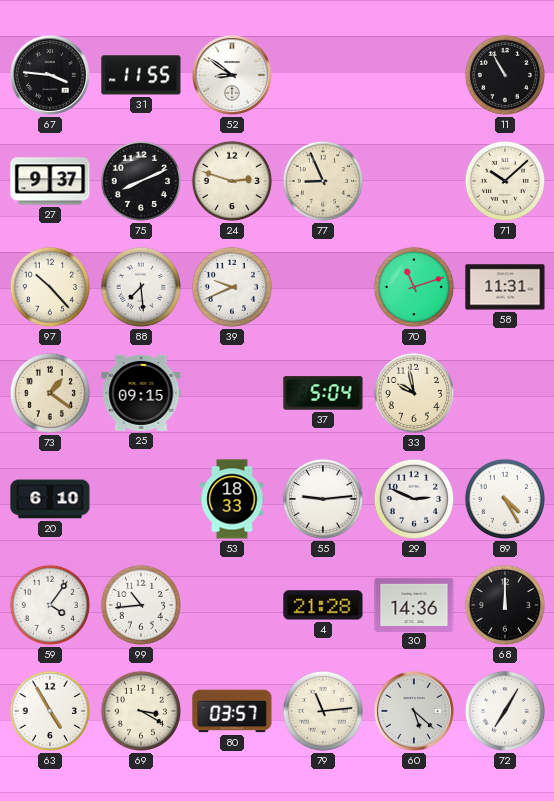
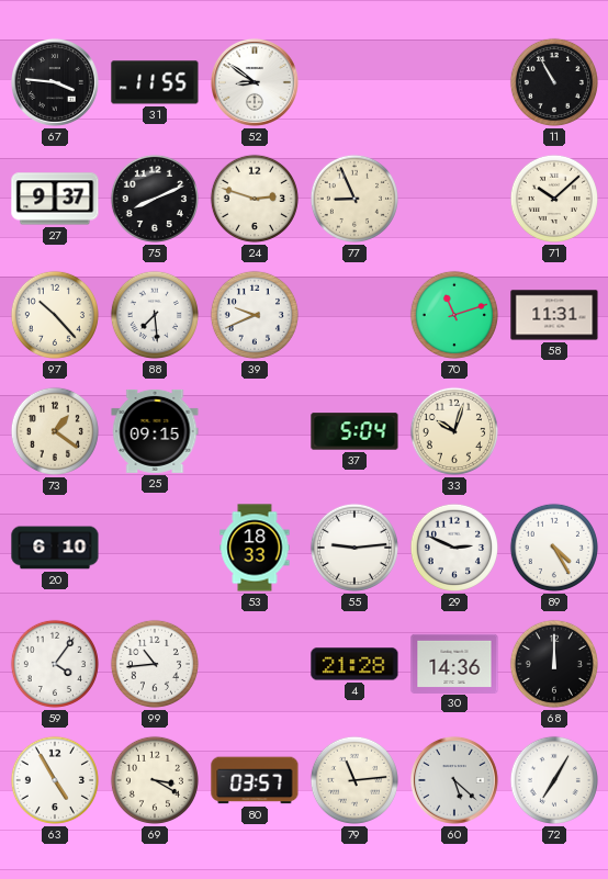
33: 9:58 -> 10:03 (454, 431)
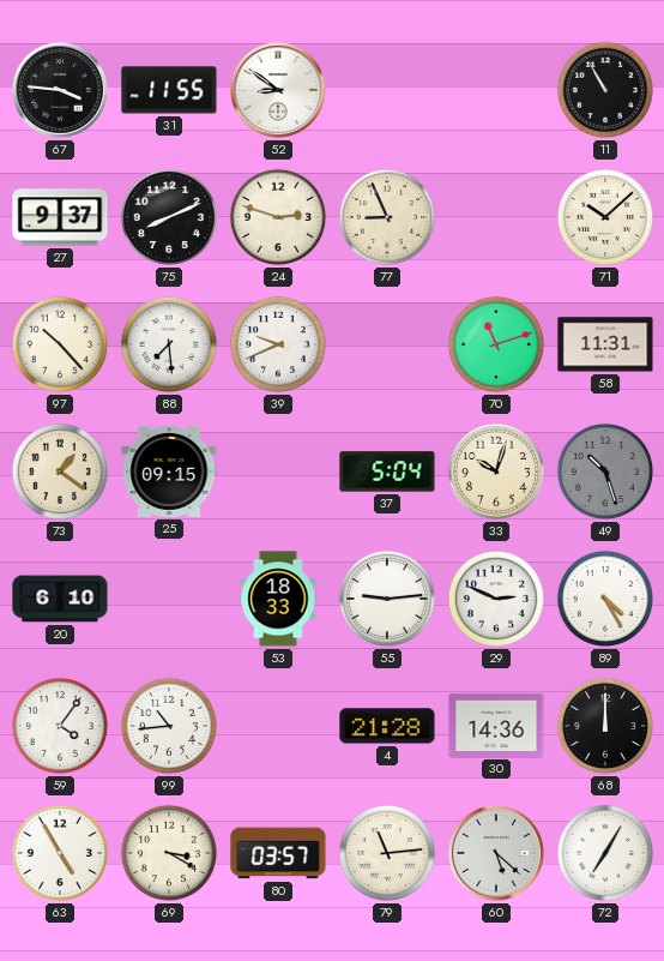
49: none -> 10:27 (605, 472)
